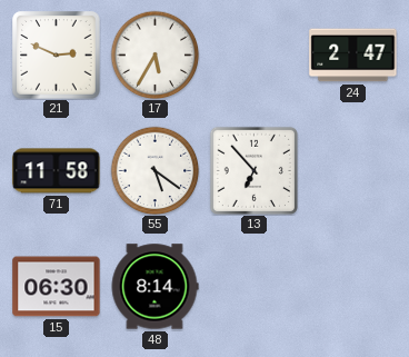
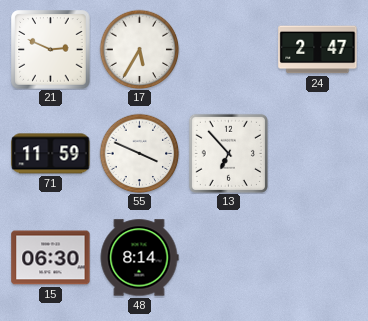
71: 11:58 -> 11:59 (51, 154)
55: 5:21 -> 3:49 (139, 153)
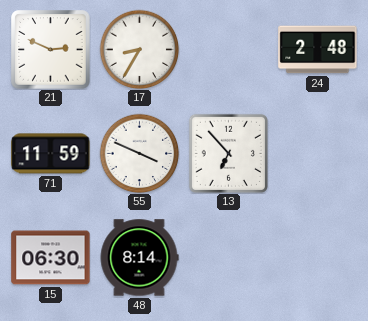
17: 5:35 -> 8:35 (139, 49)
24: 2:47 -> 2:48 (318, 50)
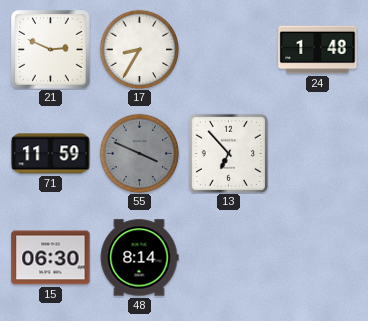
24: 2:48 -> 1:48 (318, 50)
55 dial: white -> grey (139, 153)
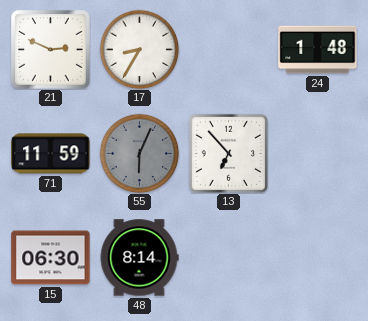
55: 3:49 -> 6:04 (139, 153)
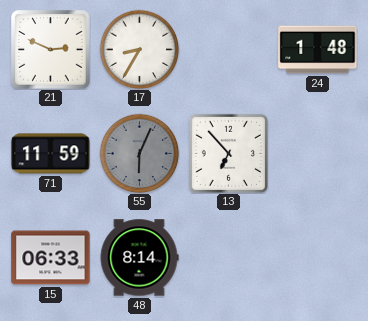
15: 06:30 -> 06:33 (51, 258)
